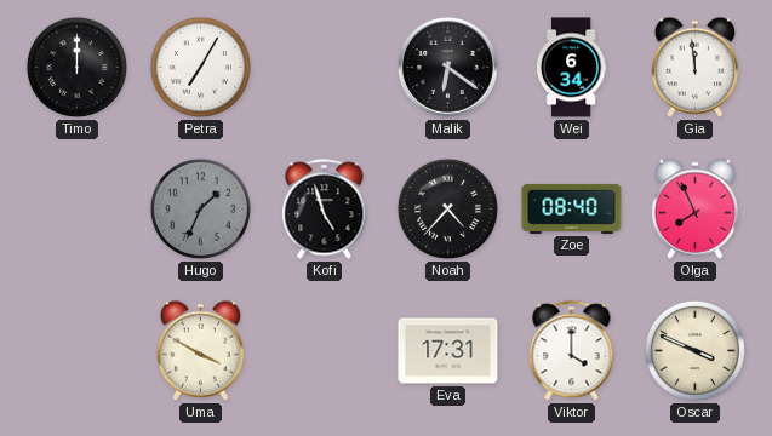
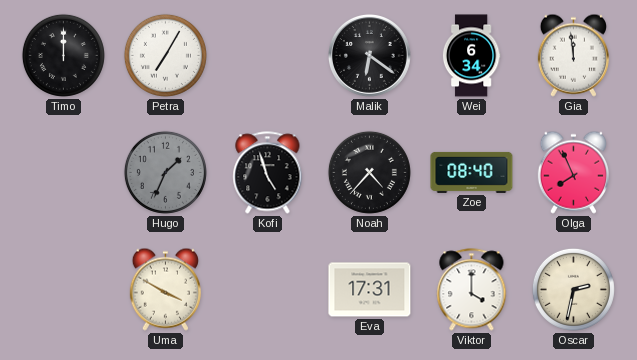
Oscar: 3:49 -> 2:32 (573, 289)
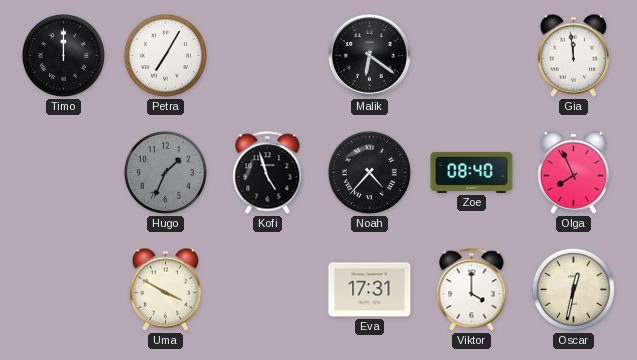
Wei: 6:34 -> none (471, 56)
Oscar: 2:32 -> 12:32 (573, 289)
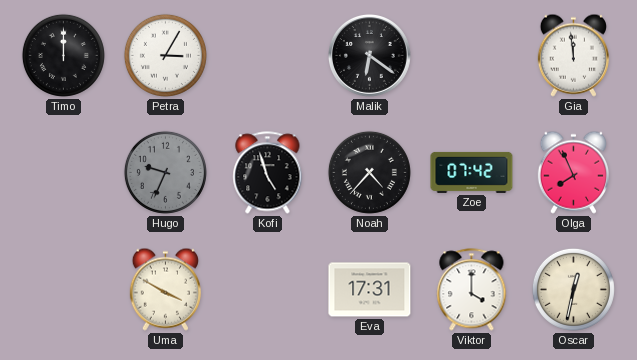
Petra: 7:05 -> 3:05 (165, 55)
Hugo: 1:34 -> 9:34 (165, 172)
Zoe: 08:40 -> 07:42 (472, 172)
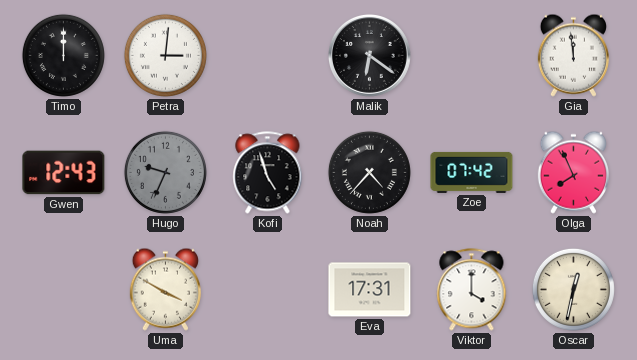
Petra: 3:05 -> 3:01 (165, 55)
Gwen: none -> 12:43 (64, 173)
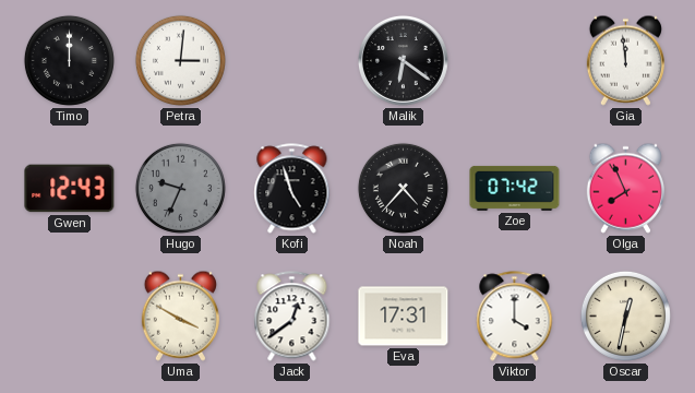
Jack: none -> 12:39 (292, 317)
